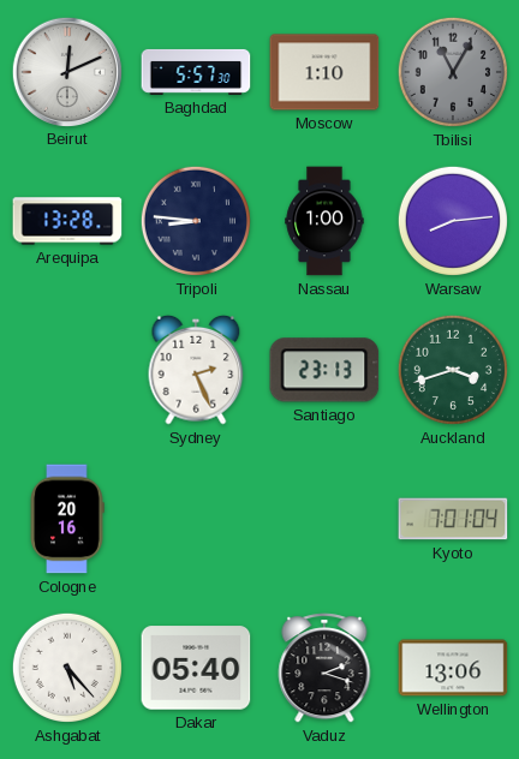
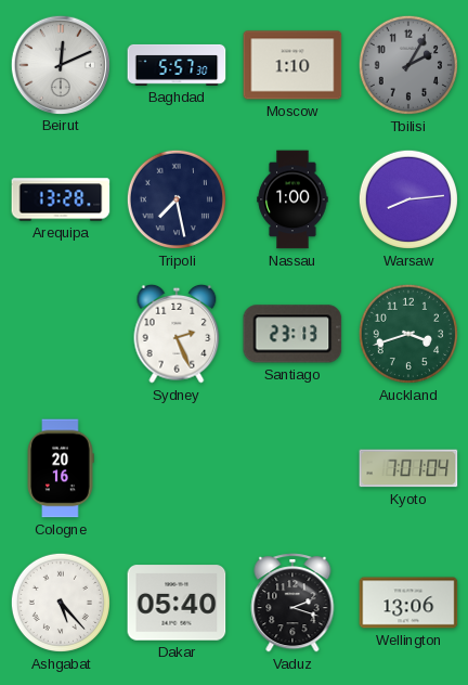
Tbilisi: 11:05 -> 2:05 (408, 65)
Tripoli: 8:46 -> 7:28 (177, 199)
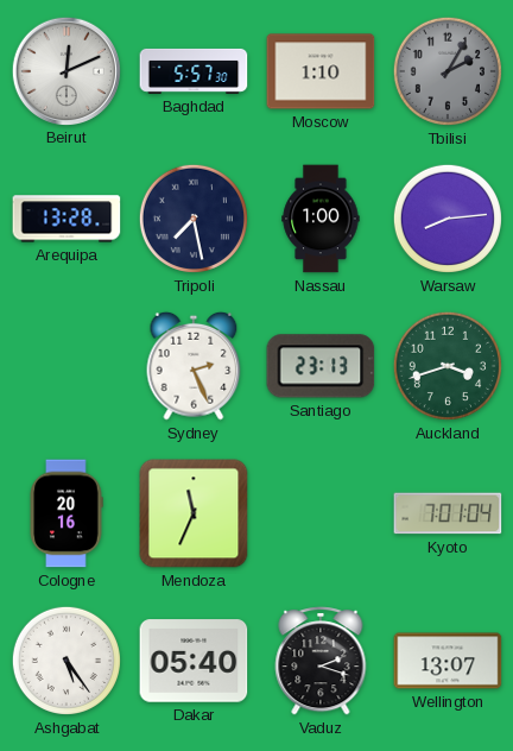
Mendoza: none -> 11:34 (194, 513)
Ashgabat: 5:23 -> 5:24 (66, 661)
Wellington: 13:06 -> 13:07 (448, 661)
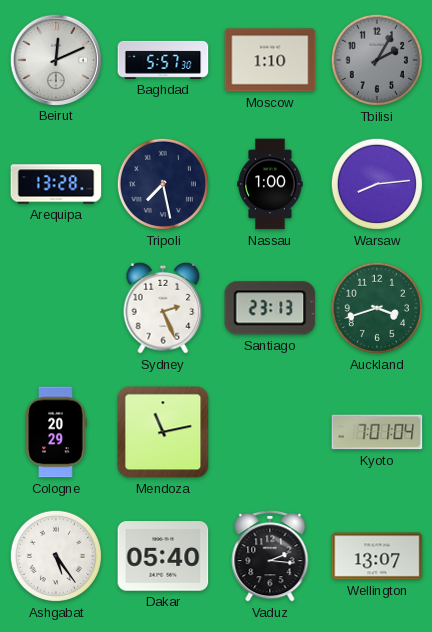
Cologne: 20:16 -> 20:29 (56, 432)
Mendoza: 11:34 -> 11:13 (163, 432)
Vaduz: 2:18 -> 2:16 (270, 556)
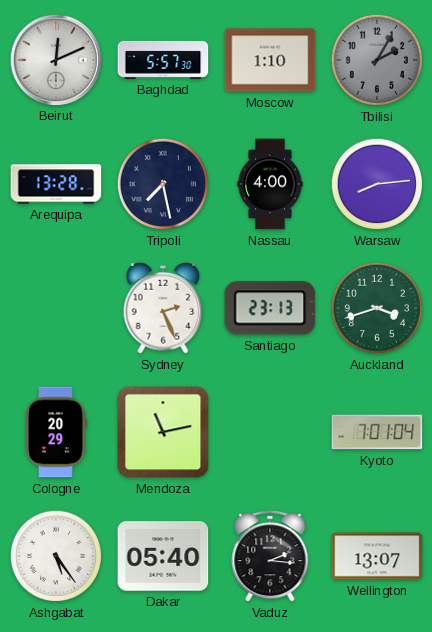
Nassau: 1:00 -> 4:00 (270, 184)
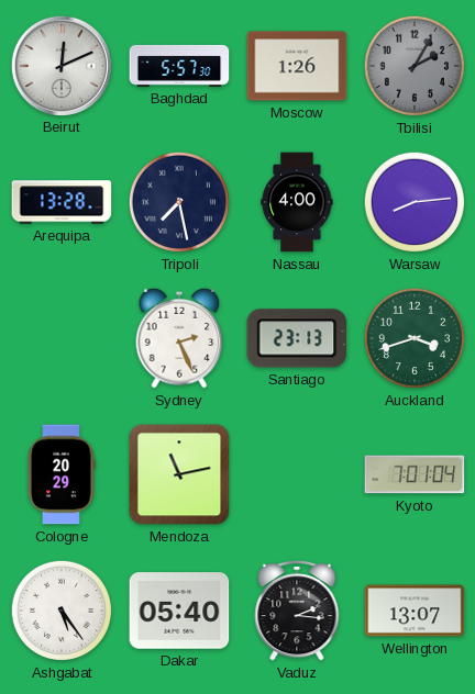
Moscow: 1:10 -> 1:26 (297, 66)
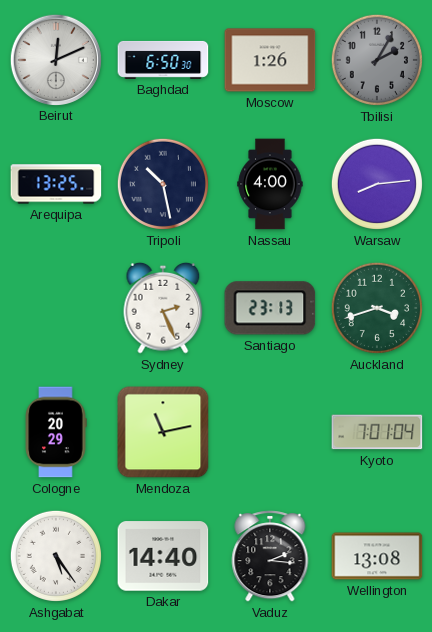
Baghdad: 5:57 -> 6:50 (163, 60)
Arequipa: 13:28 -> 13:25 (56, 184)
Tripoli: 7:28 -> 10:28 (163, 184)
Dakar: 05:40 -> 14:40 (163, 556)
Wellington: 13:07 -> 13:08 (377, 556)
